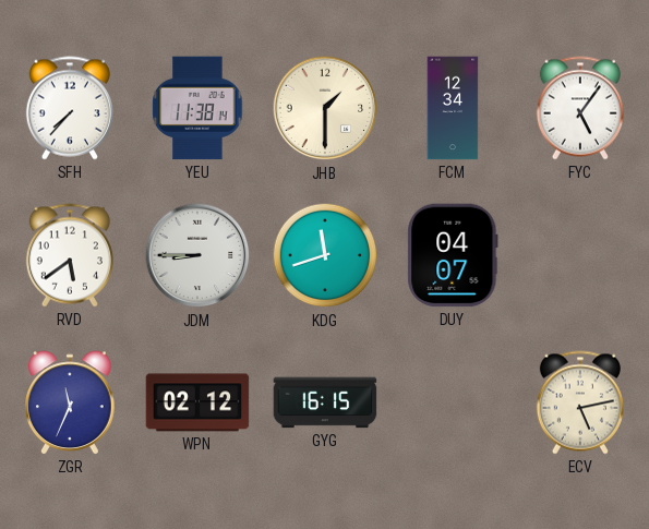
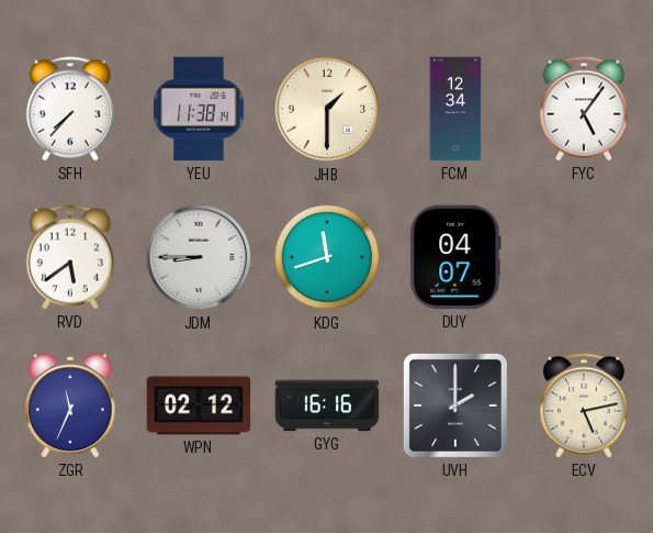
GYG: 16:15 -> 16:16 (327, 406)
UVH: none -> 2:00 (455, 406)
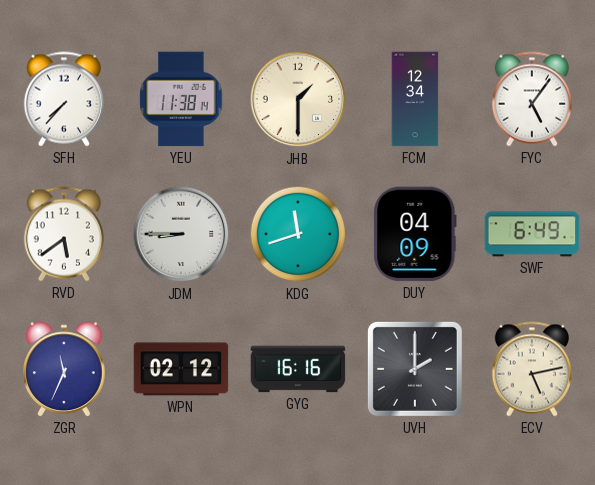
DUY: 04:07 -> 04:09 (415, 234)
SWF: none -> 6:49 (532, 234)
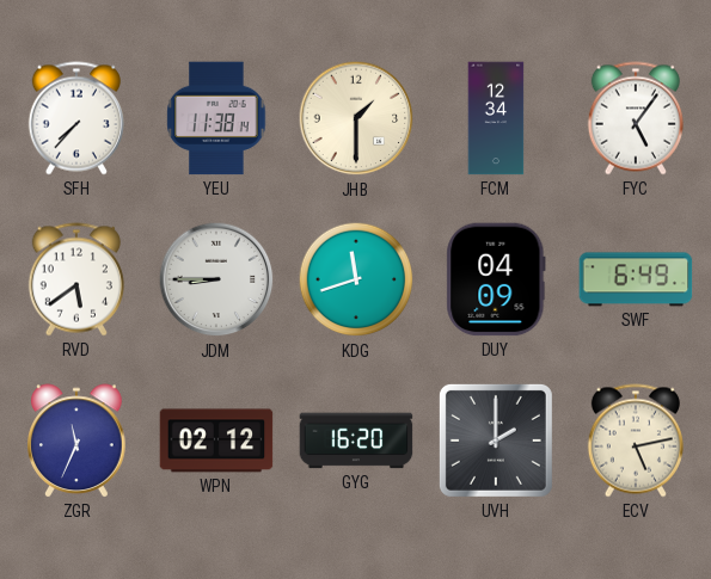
GYG: 16:16 -> 16:20 (356, 441)
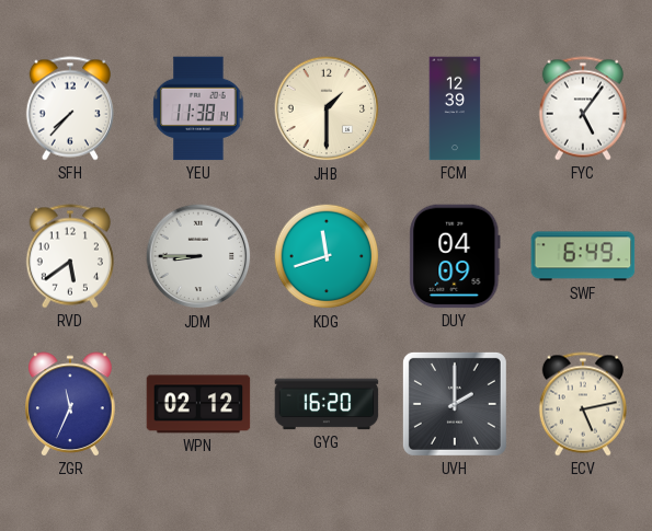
FCM: 12:34 -> 12:39 (455, 108)
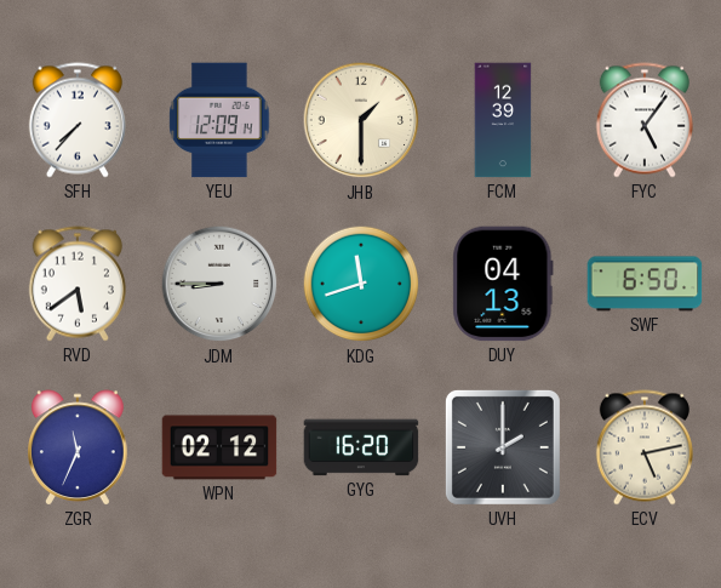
YEU: 11:38 -> 12:09 (219, 120)
DUY: 04:09 -> 04:13 (503, 284)
SWF: 6:49 -> 6:50 (645, 284)
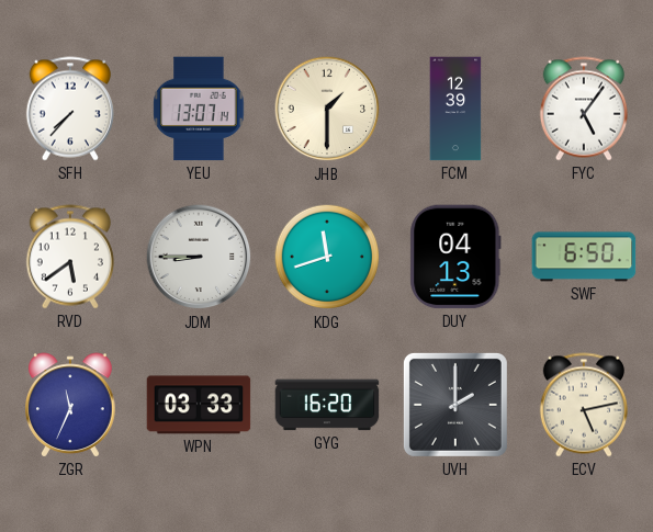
YEU: 12:09 -> 13:07 (199, 109)
WPN: 02:12 -> 03:33 (199, 405)
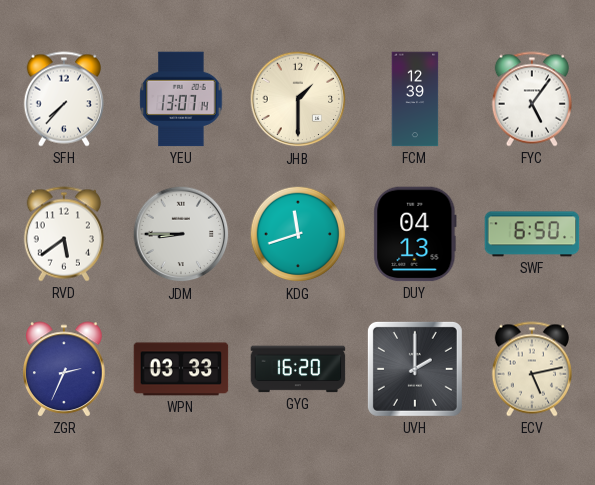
ZGR: 11:34 -> 2:34 (65, 369)
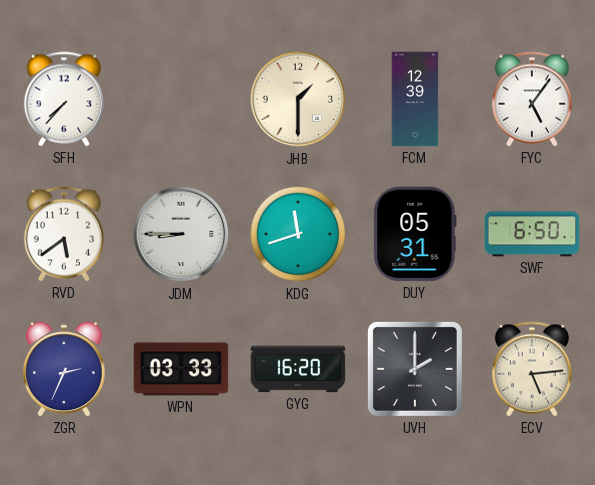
YEU: 13:07 -> none (181, 99)
DUY: 04:13 -> 05:31 (415, 234)
ECV: 5:13 -> 5:14 (532, 369)
